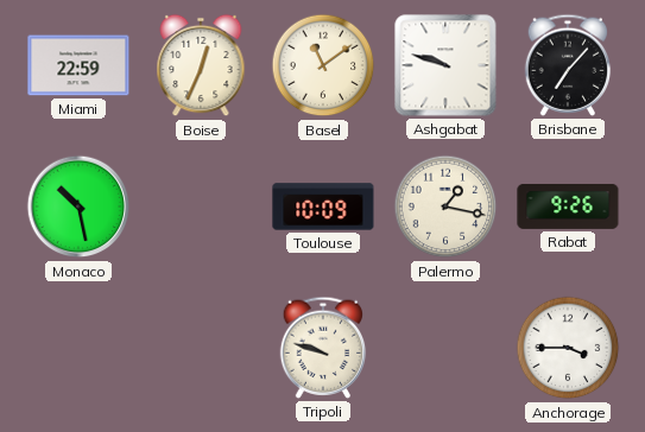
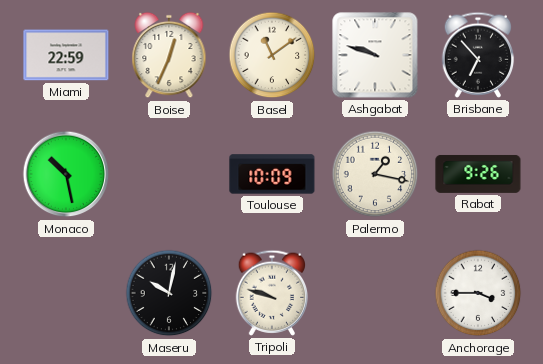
Brisbane: 7:07 -> 6:53 (478, 55)
Maseru: none -> 10:02 (169, 293)
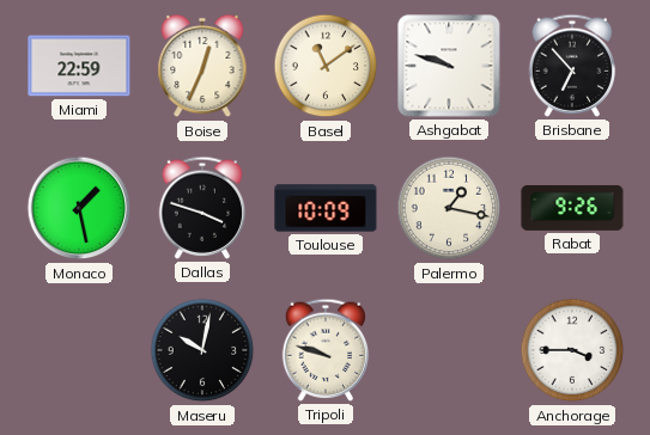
Monaco: 10:28 -> 1:28 (79, 208)
Dallas: none -> 3:48 (202, 208)
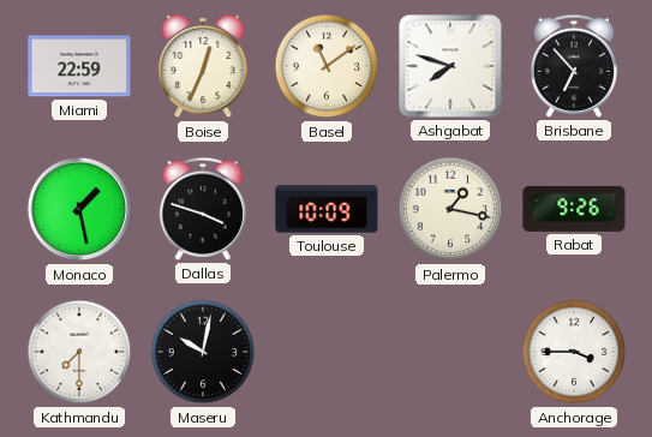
Ashgabat: 9:48 -> 7:48 (450, 66)
Kathmandu: none -> 7:30 (79, 352)
Tripoli: 9:48 -> none (326, 350)
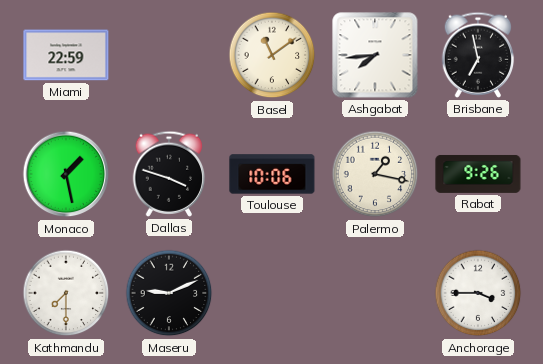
Boise: 12:34 -> none (203, 66)
Ashgabat: 7:48 -> 7:44 (375, 55)
Brisbane: 6:53 -> 6:58 (478, 55)
Toulouse: 10:09 -> 10:06 (272, 174)
Maseru: 10:02 -> 9:11 (169, 293)
